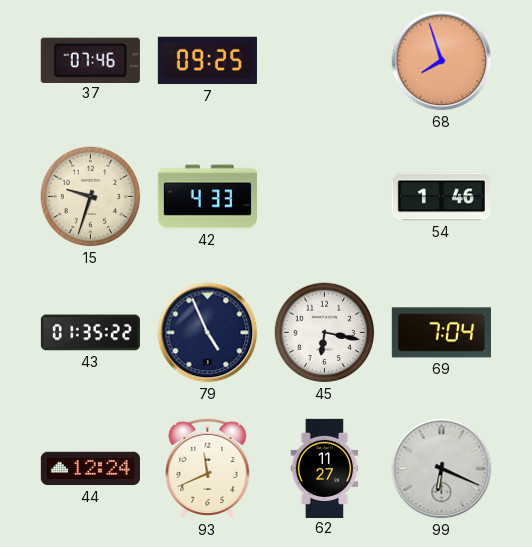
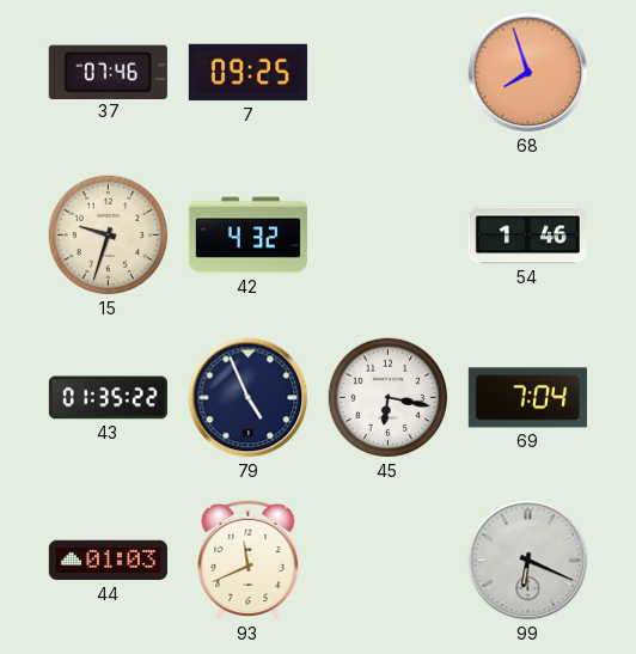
42: 4:33 -> 4:32 (247, 236)
44: 12:24 -> 01:03 (108, 561)
62: 11:27 -> none (325, 468)
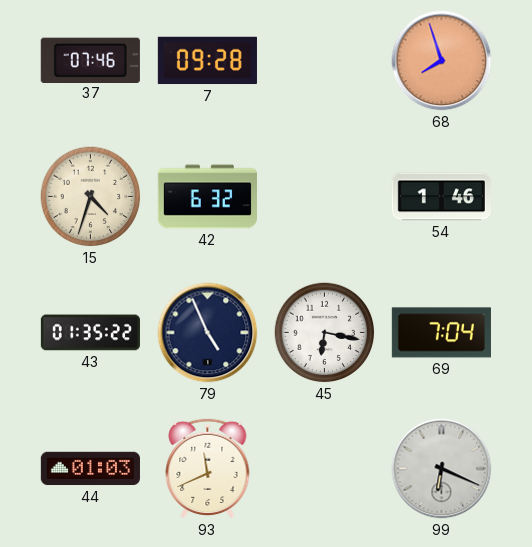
7: 09:25 -> 09:28 (207, 61)
15: 9:33 -> 4:33 (91, 197)
42: 4:32 -> 6:32 (207, 197)
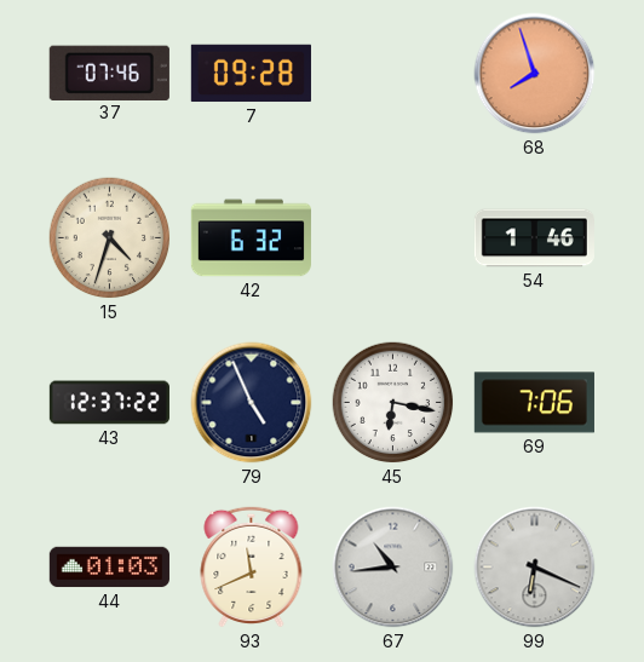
43: 01:35 -> 12:37 (109, 403)
69: 7:04 -> 7:06 (534, 403)
67: none -> 10:44 (393, 568)
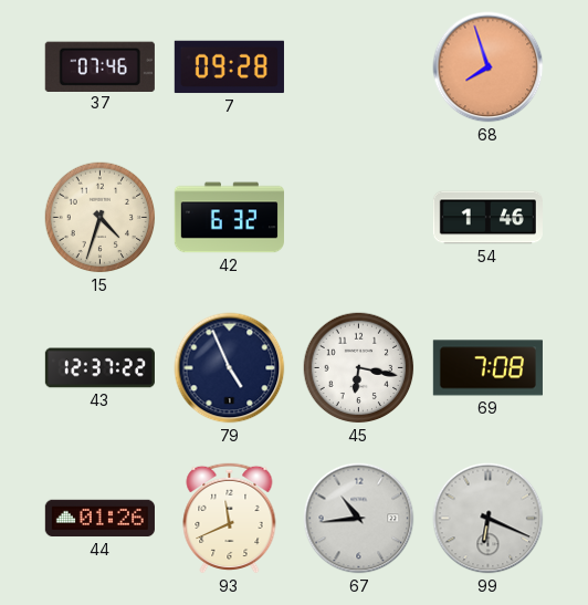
69: 7:06 -> 7:08 (487, 368)
44: 01:03 -> 01:26 (99, 519)
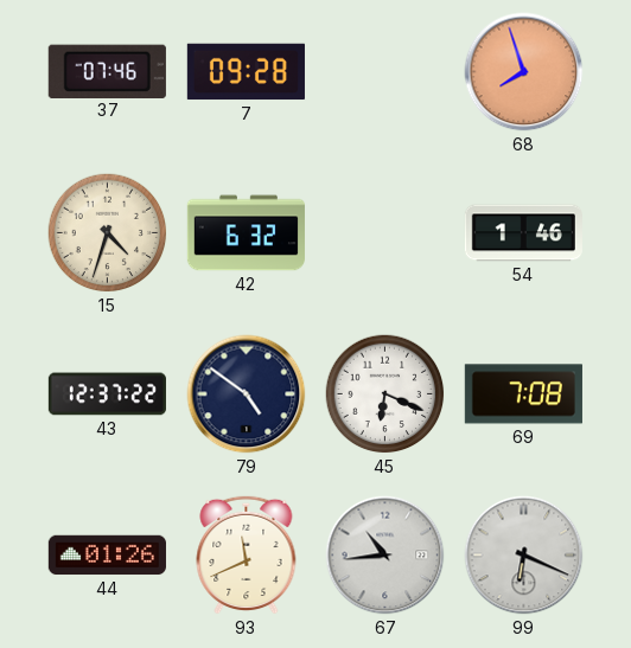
79: 4:56 -> 4:51 (247, 394)
45: 6:17 -> 6:19 (385, 394)
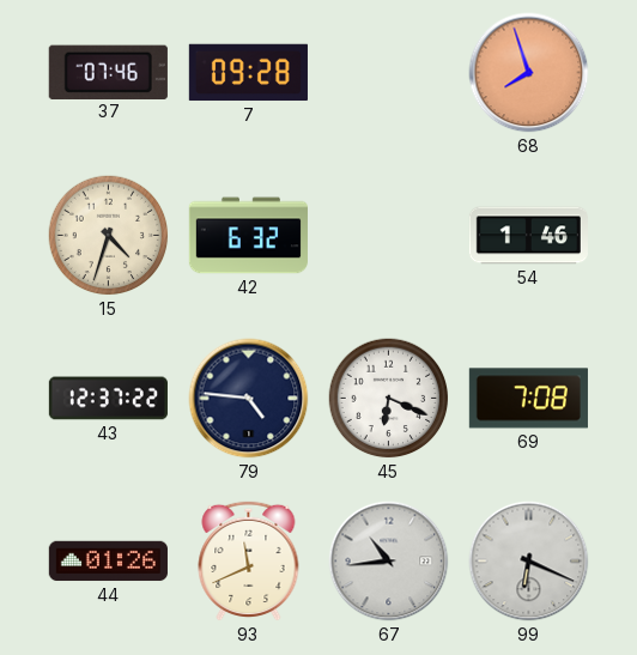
79: 4:51 -> 4:46 (249, 399)
